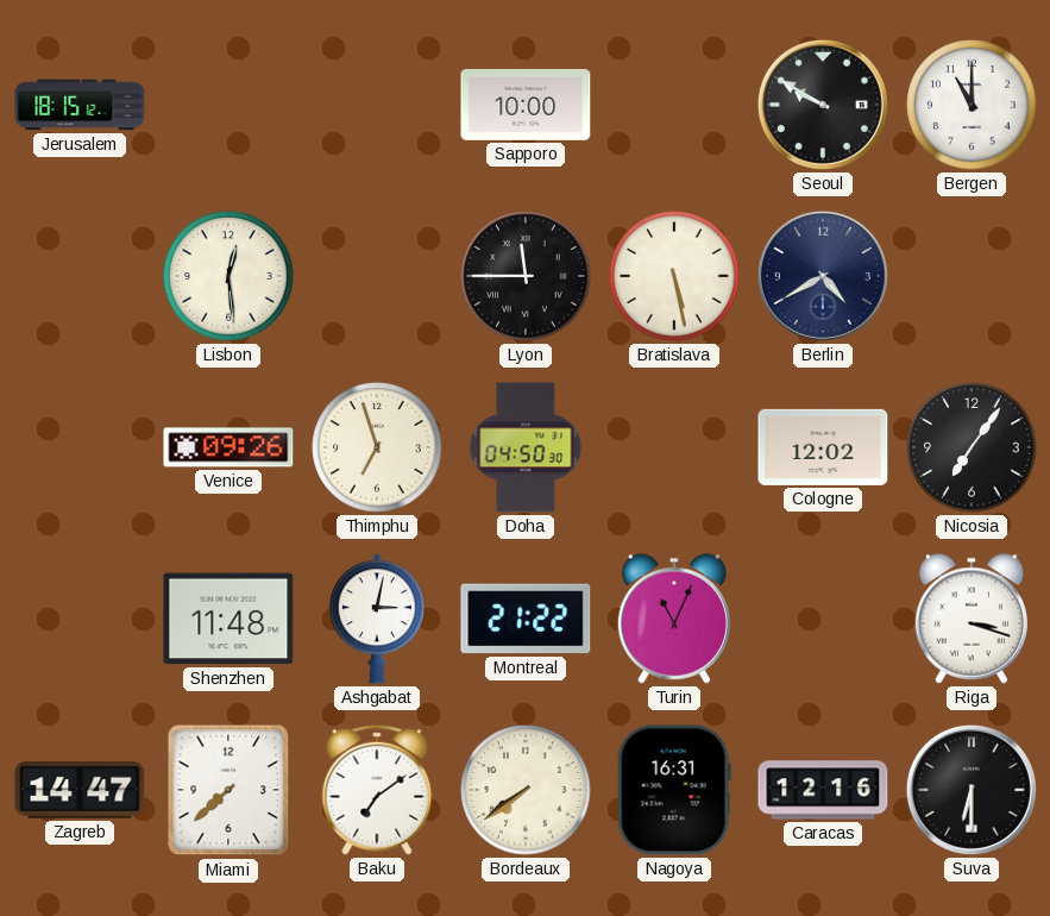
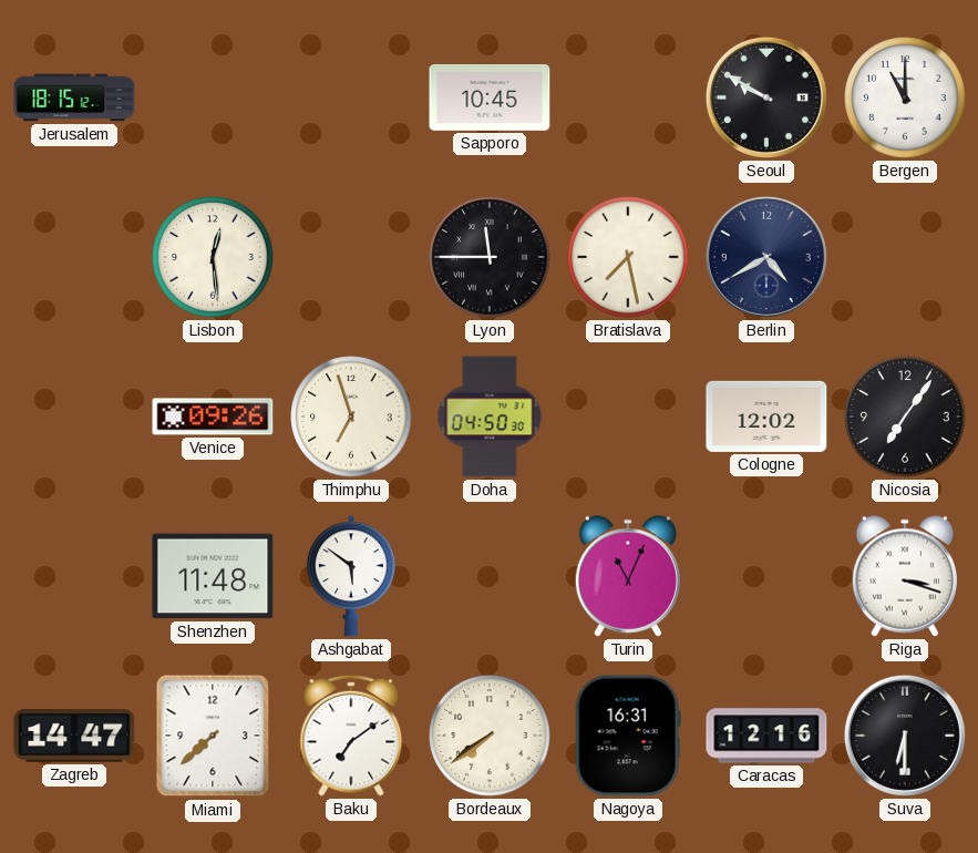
Sapporo: 10:00 -> 10:45 (490, 97)
Bratislava: 5:28 -> 7:28 (628, 257)
Ashgabat: 3:02 -> 5:51 (351, 576)
Montreal: 21:22 -> none (526, 619)
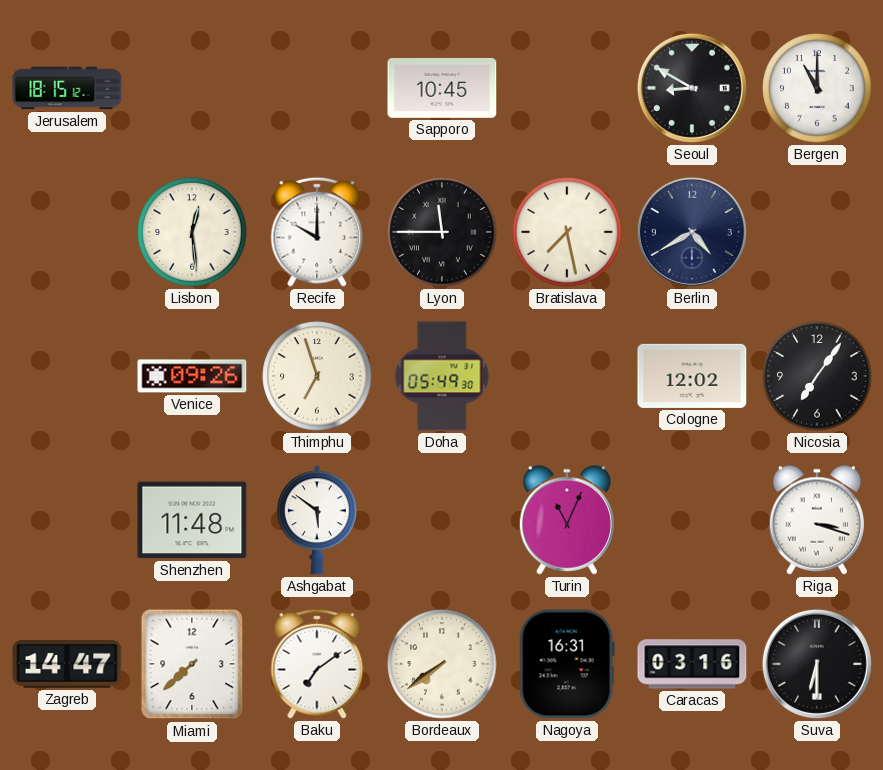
Seoul: 9:50 -> 8:50 (692, 88)
Recife: none -> 10:00 (317, 232)
Doha: 04:50 -> 05:49 (442, 376)
Caracas: 12:16 -> 03:16 (692, 664)
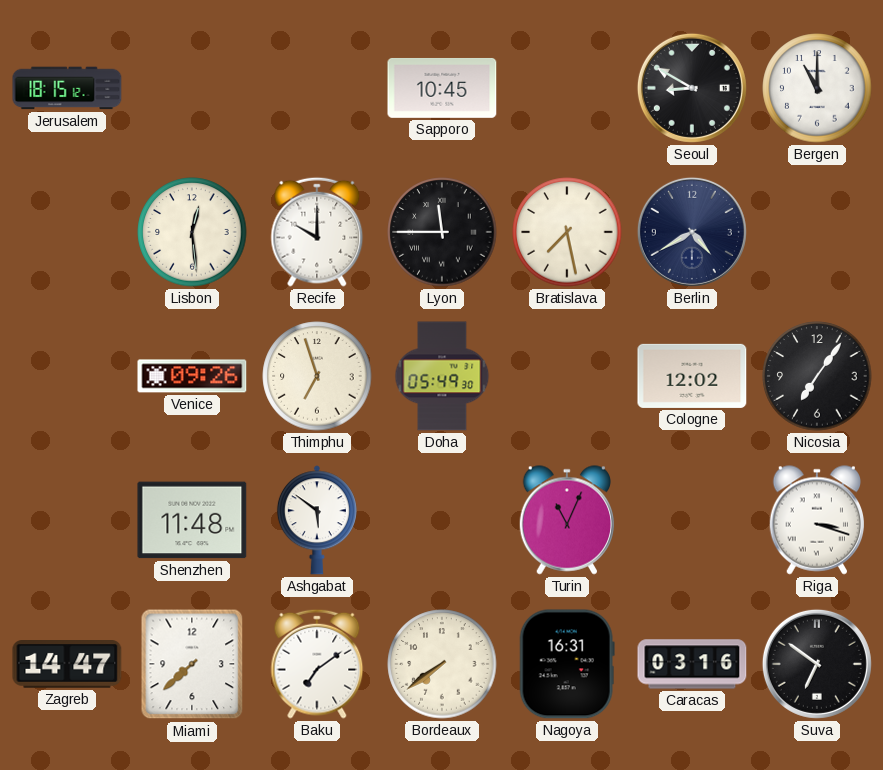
Suva: 6:30 -> 6:51 (817, 664)
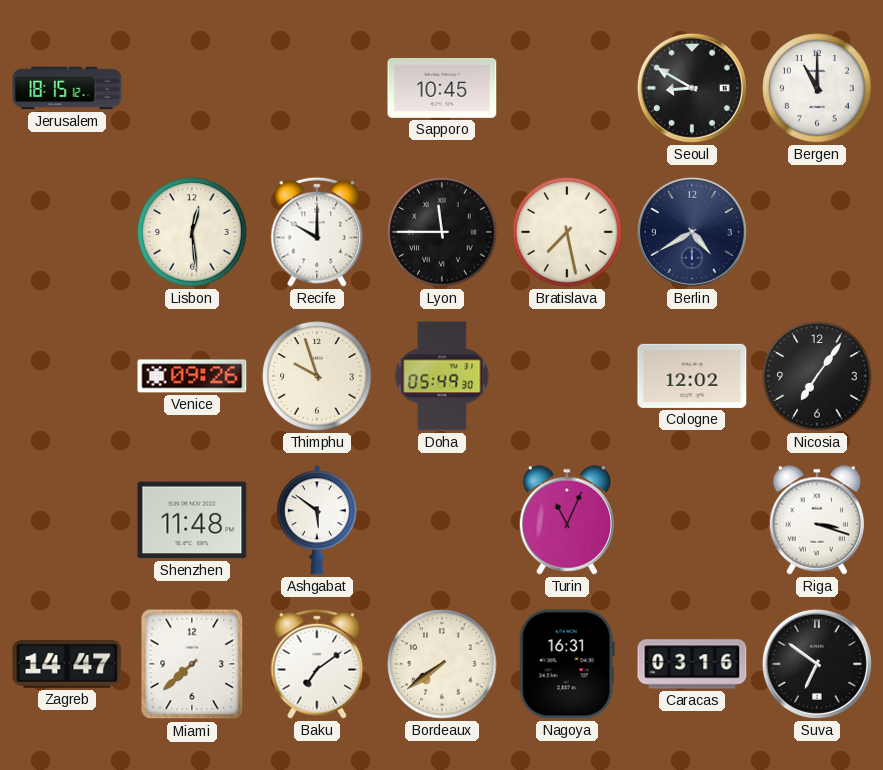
Thimphu: 6:57 -> 9:57 (317, 376)
